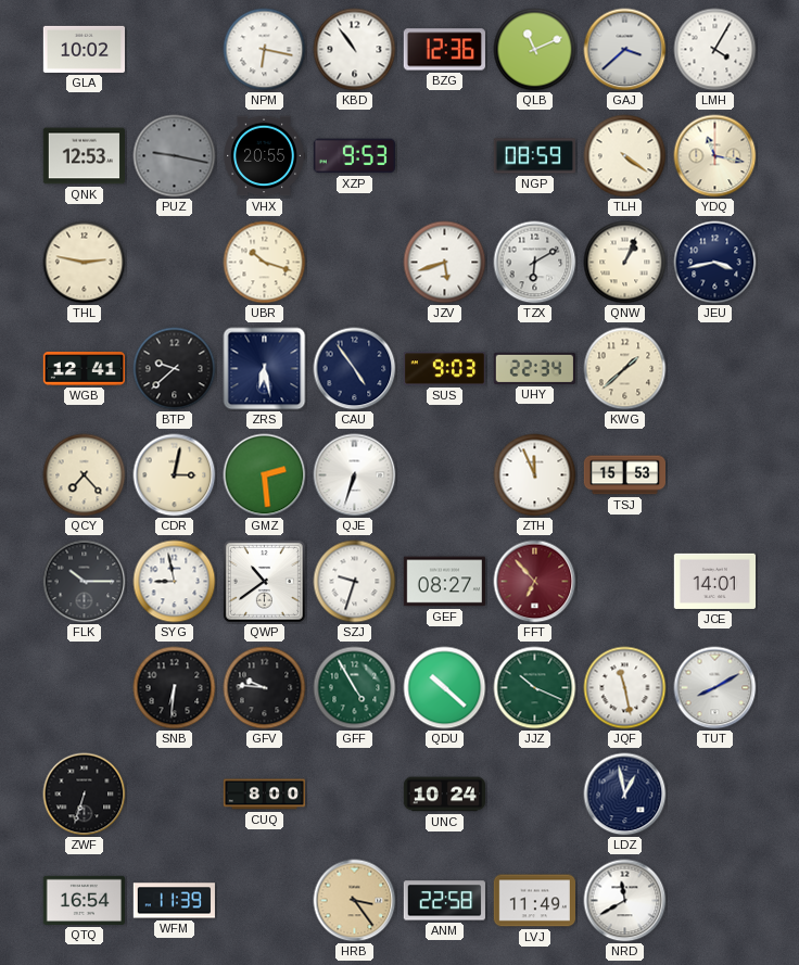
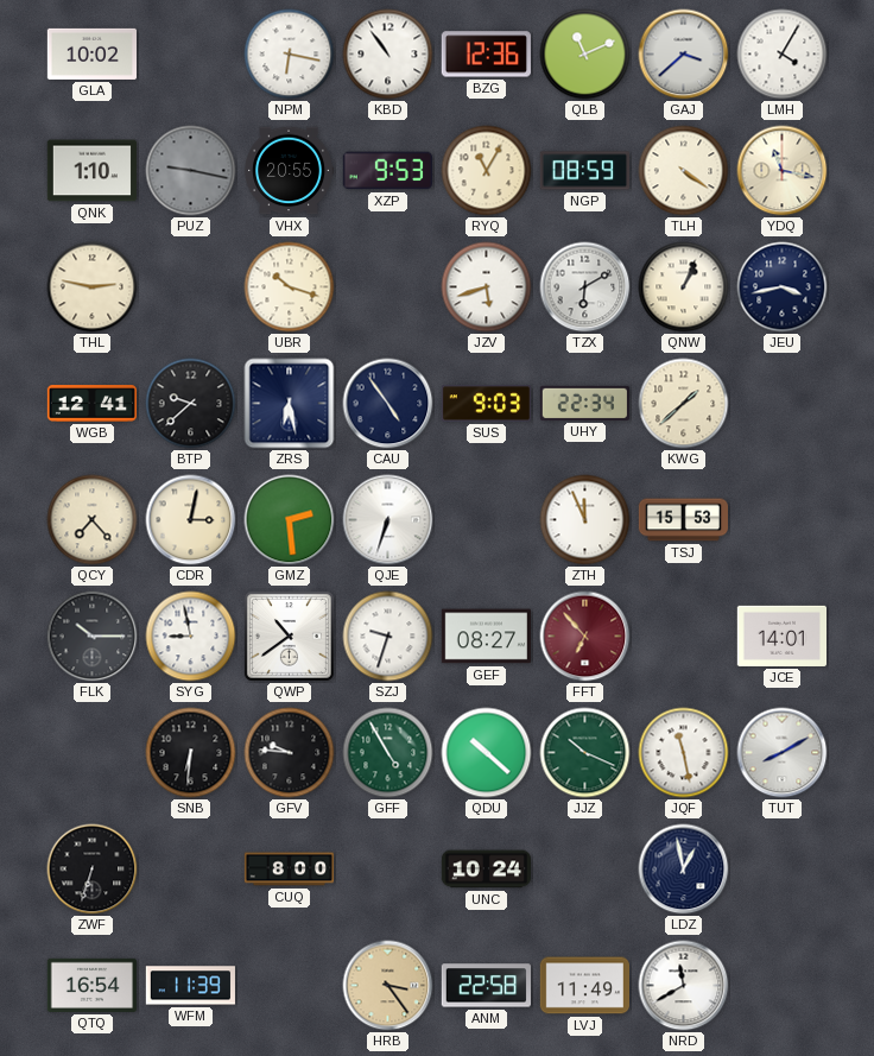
QNK: 12:53 -> 1:10 (91, 171)
RYQ: none -> 11:05 (487, 171)
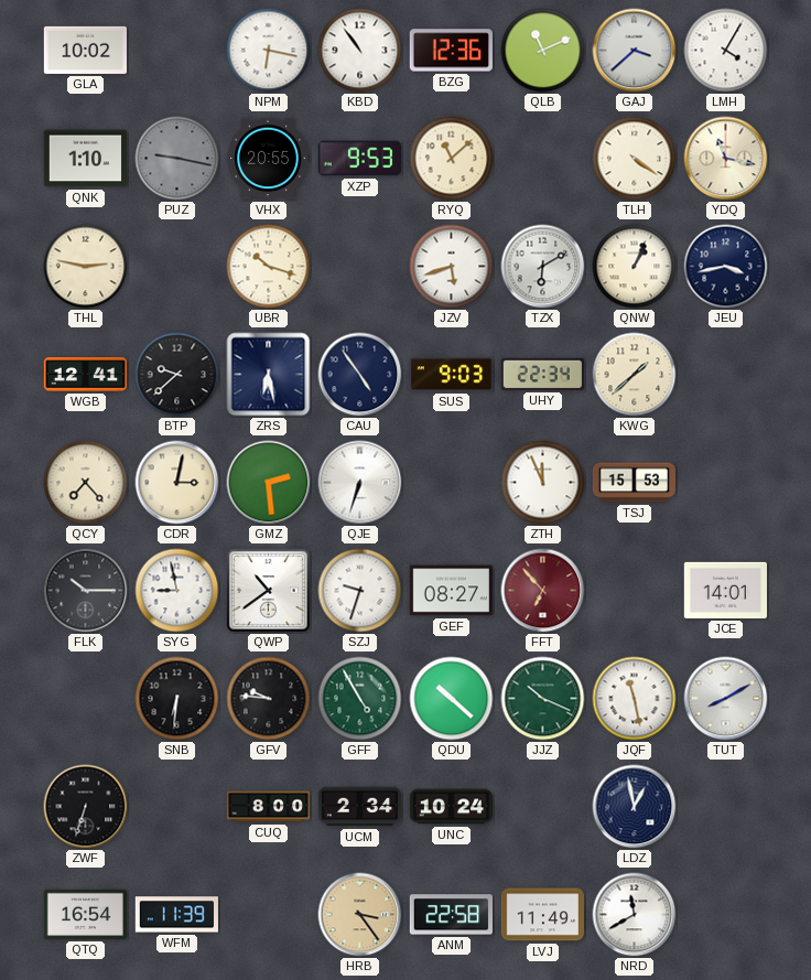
RYQ: 11:05 -> 11:08 (452, 159)
NGP: 08:59 -> none (584, 171)
UCM: none -> 2:34 (359, 807)
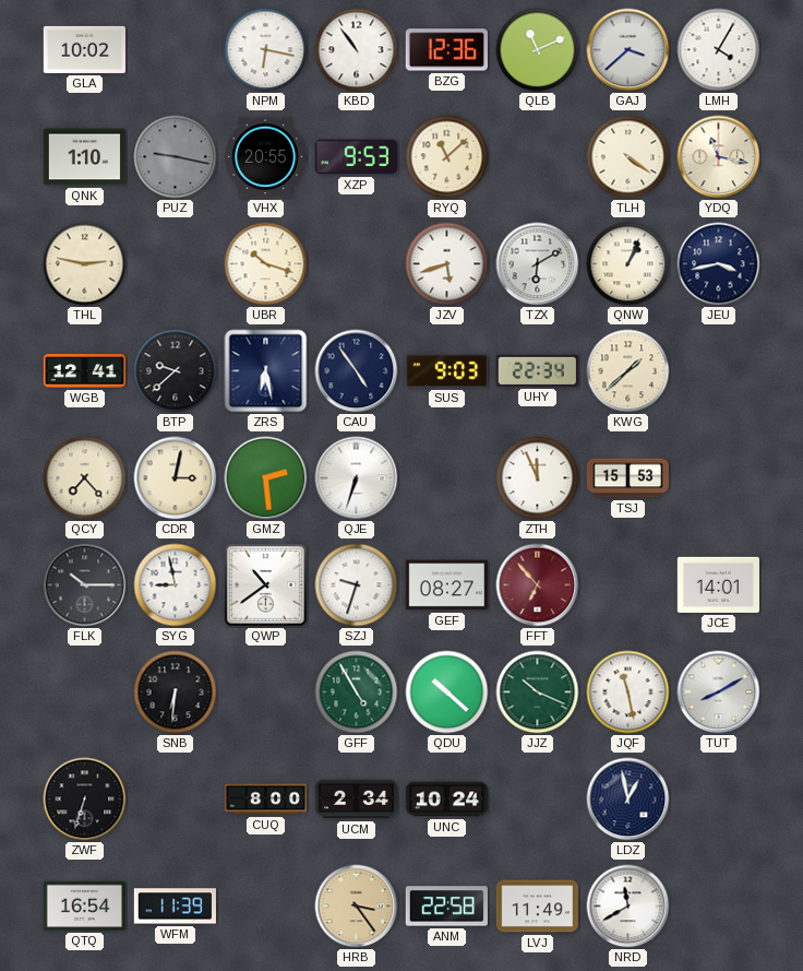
GFV: 9:46 -> none (269, 699)
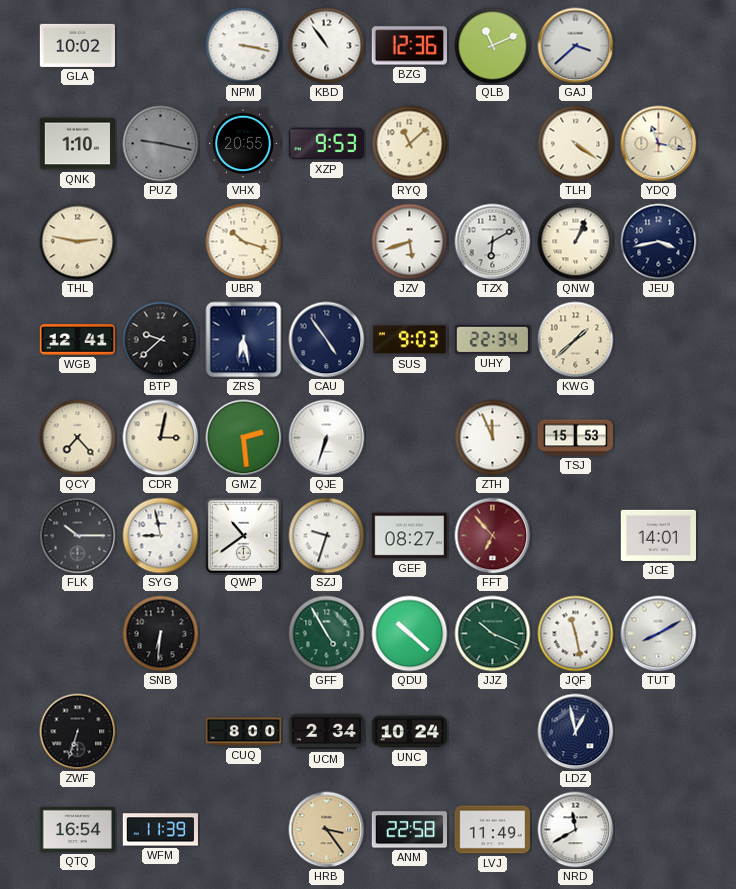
NPM: 6:17 -> 3:17 (244, 46)
LMH: 4:05 -> none (719, 50)
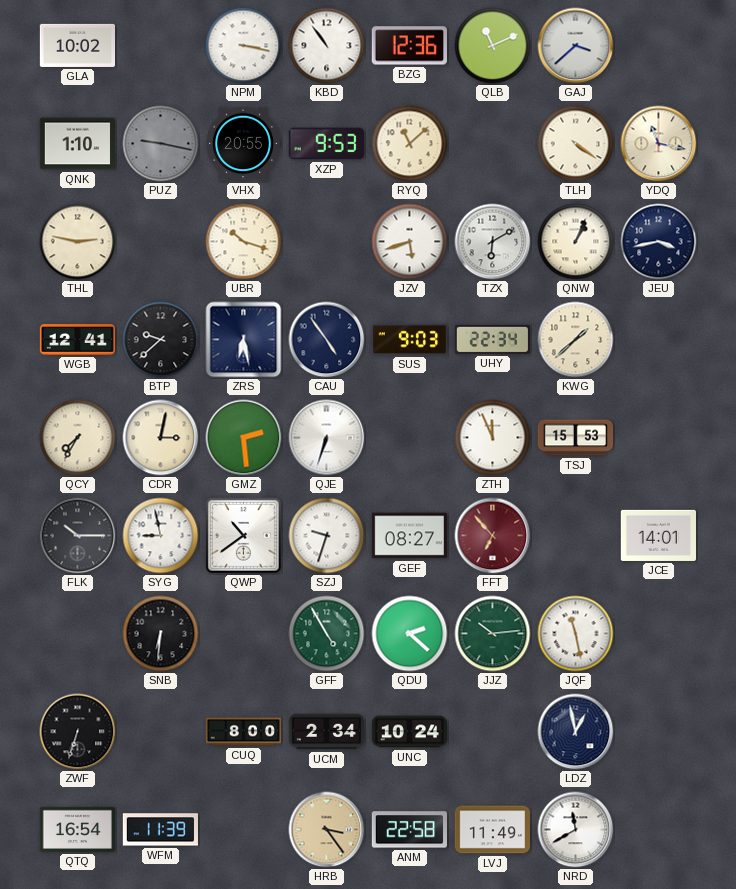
QCY: 7:23 -> 7:35 (78, 438)
QDU: 10:22 -> 2:22 (410, 634)
JJZ: 10:19 -> 10:14 (493, 634)
TUT: 8:10 -> none (659, 634)
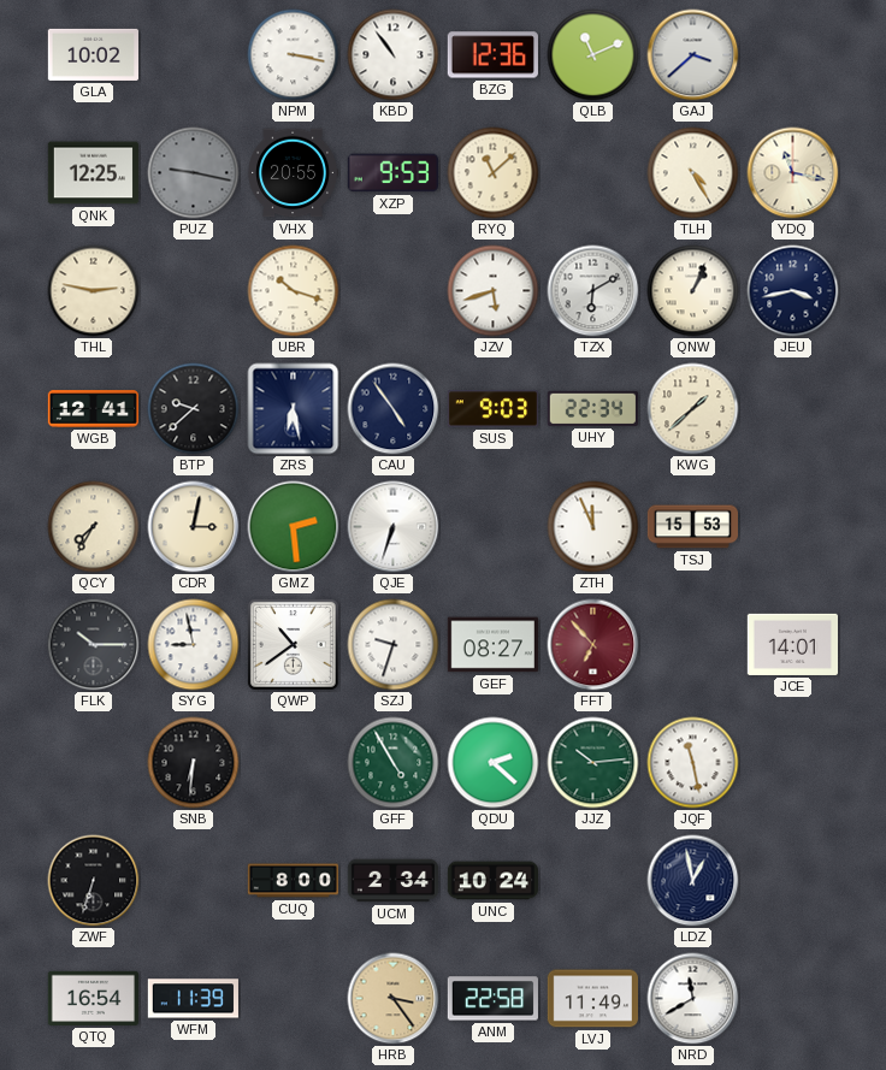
QNK: 1:10 -> 12:25 (93, 173)
TLH: 4:21 -> 4:25 (693, 173)
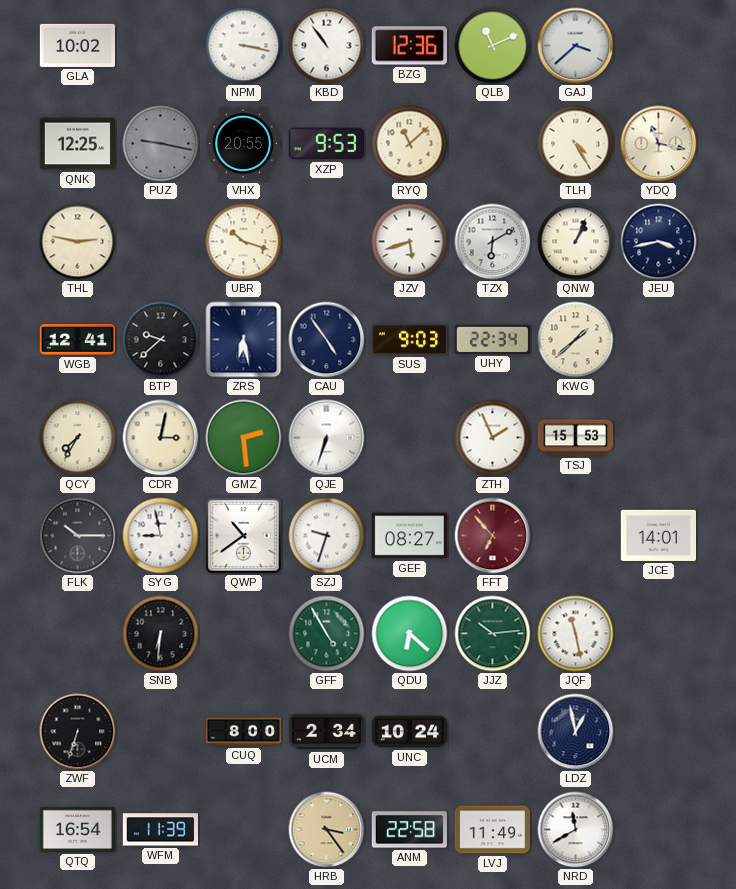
ZTH: 11:56 -> 1:56 (493, 438)
QDU: 2:22 -> 6:22 (410, 634)
